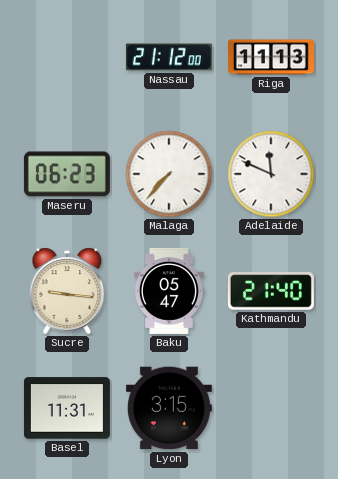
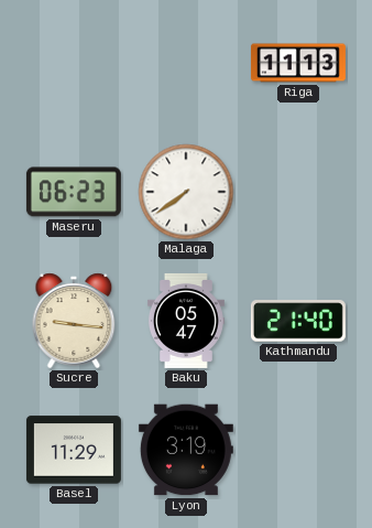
Nassau: 21:12 -> none (169, 57)
Malaga: 7:37 -> 7:39 (186, 192)
Adelaide: 11:49 -> none (271, 174)
Basel: 11:31 -> 11:29 (74, 450)
Lyon: 3:15 -> 3:19 (186, 450)
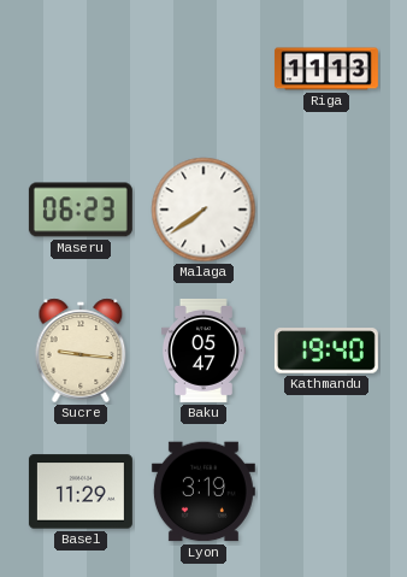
Kathmandu: 21:40 -> 19:40 (326, 351)
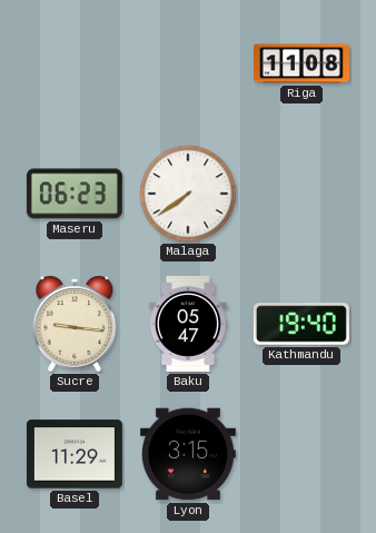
Riga: 11:13 -> 11:08 (301, 63)
Lyon: 3:19 -> 3:15 (188, 454)
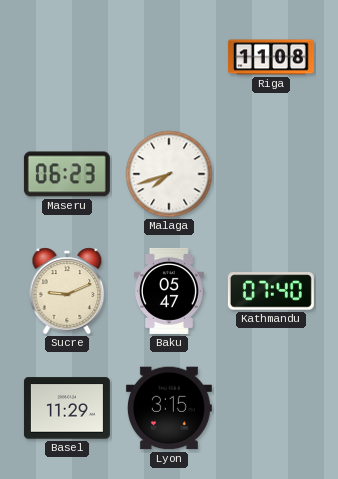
Malaga: 7:39 -> 7:42 (169, 174)
Sucre: 9:16 -> 9:11 (67, 291)
Kathmandu: 19:40 -> 07:40 (271, 291)
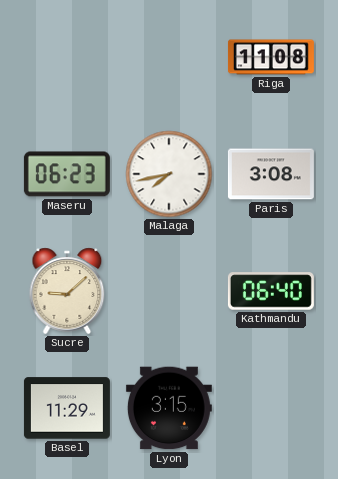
Malaga: 7:42 -> 7:43 (169, 174)
Paris: none -> 3:08 (271, 174)
Sucre: 9:11 -> 9:08 (67, 291)
Baku: 05:47 -> none (169, 291)
Kathmandu: 07:40 -> 06:40 (271, 291)
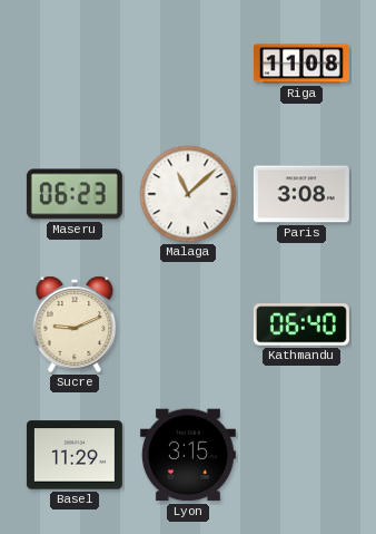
Malaga: 7:43 -> 11:08 (188, 194)
Sucre: 9:08 -> 9:11 (75, 324)
